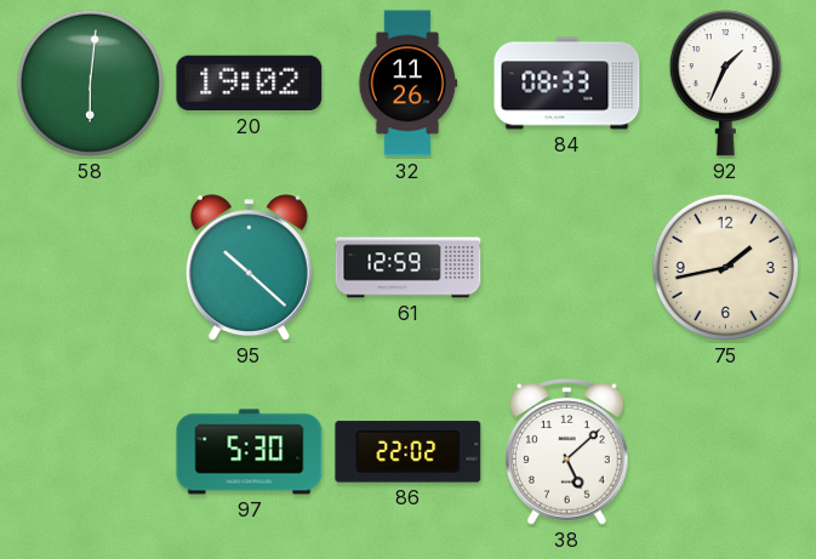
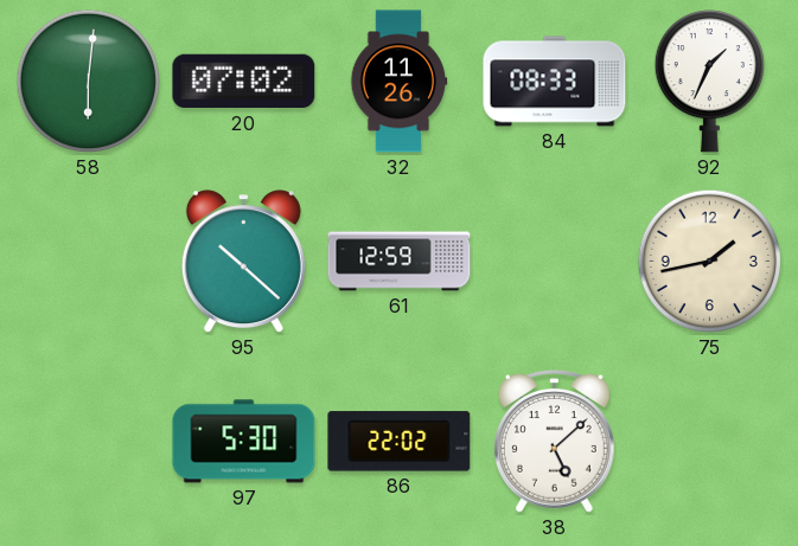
20: 19:02 -> 07:02 (244, 82)
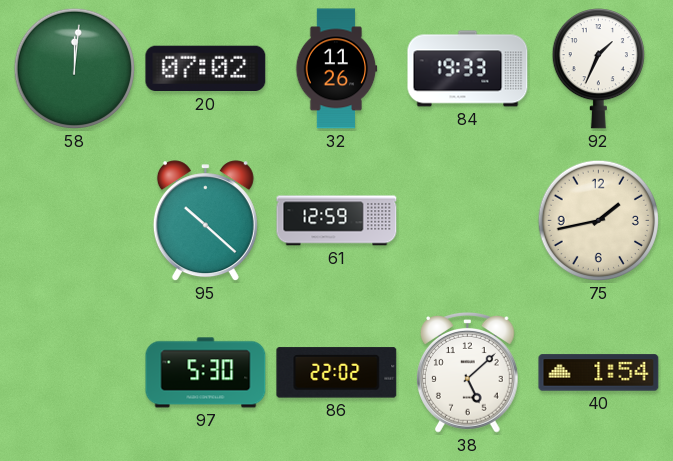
58: 6:01 -> 12:01 (75, 69)
84: 08:33 -> 19:33 (468, 69)
40: none -> 1:54 (599, 373)
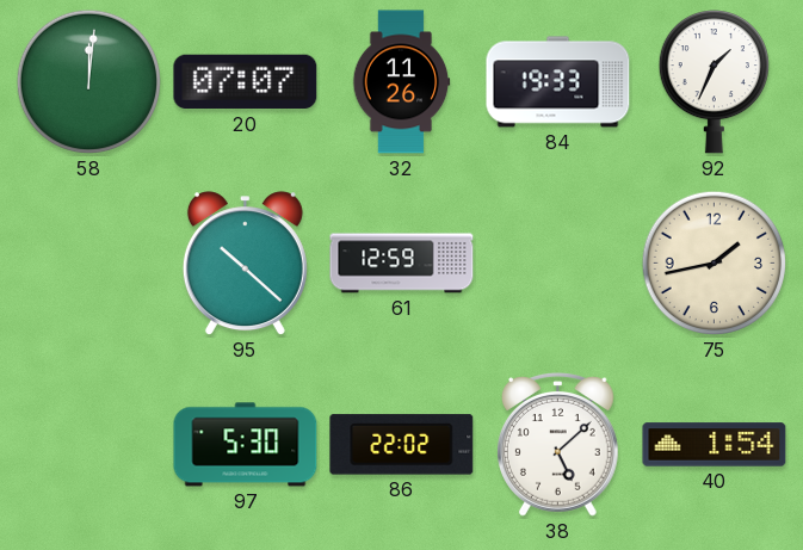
20: 07:02 -> 07:07 (246, 82)
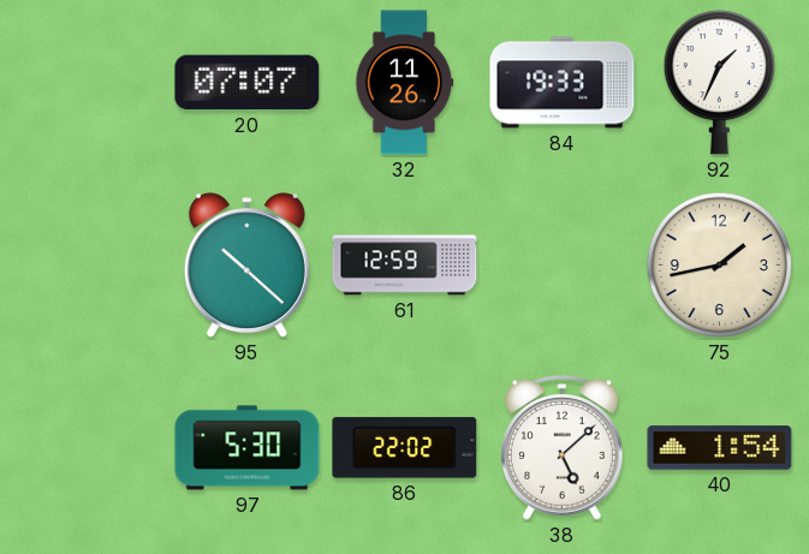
58: 12:01 -> none (89, 82)
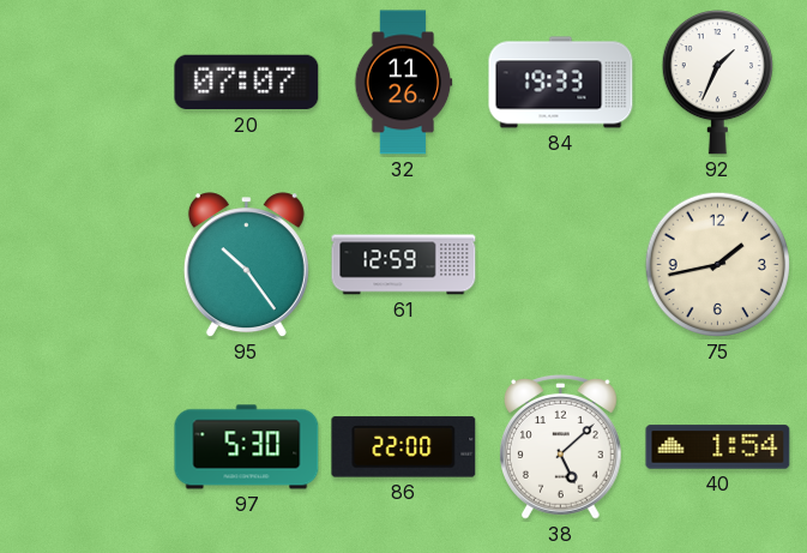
95: 10:22 -> 10:24 (246, 265)
86: 22:02 -> 22:00 (404, 447)
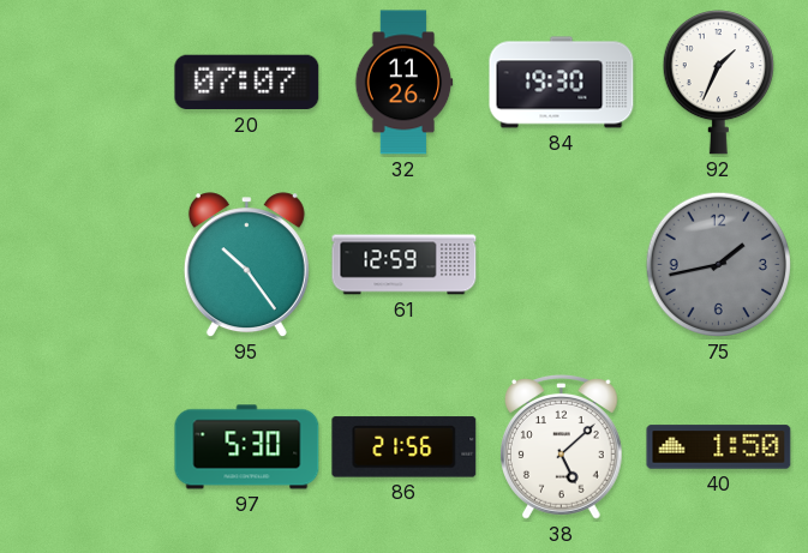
84: 19:33 -> 19:30 (562, 83)
75 dial: cream -> grey (719, 265)
86: 22:00 -> 21:56 (405, 447)
40: 1:54 -> 1:50 (719, 447)
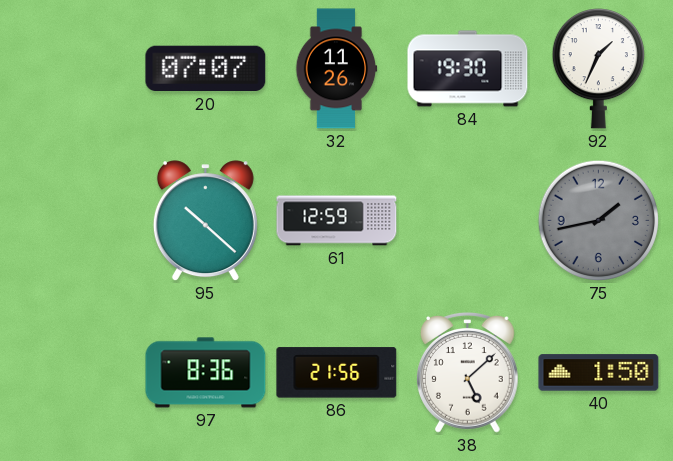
95: 10:24 -> 10:22 (205, 221)
97: 5:30 -> 8:36 (206, 373)
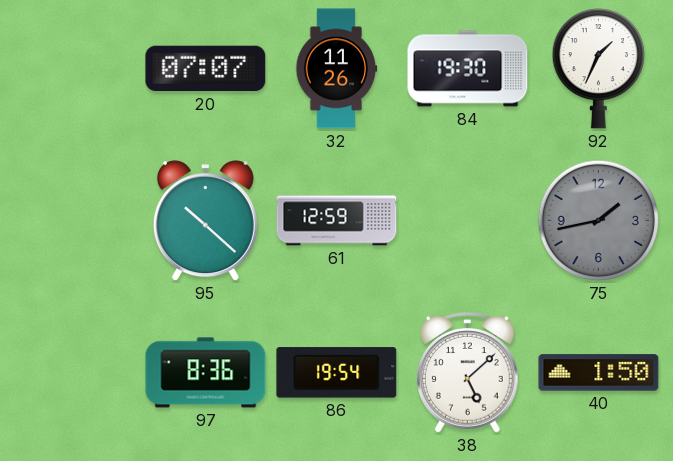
86: 21:56 -> 19:54 (337, 373)
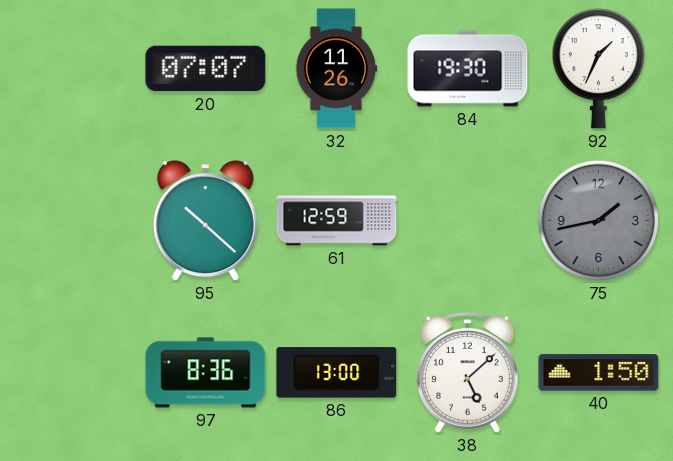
86: 19:54 -> 13:00 (337, 373)
